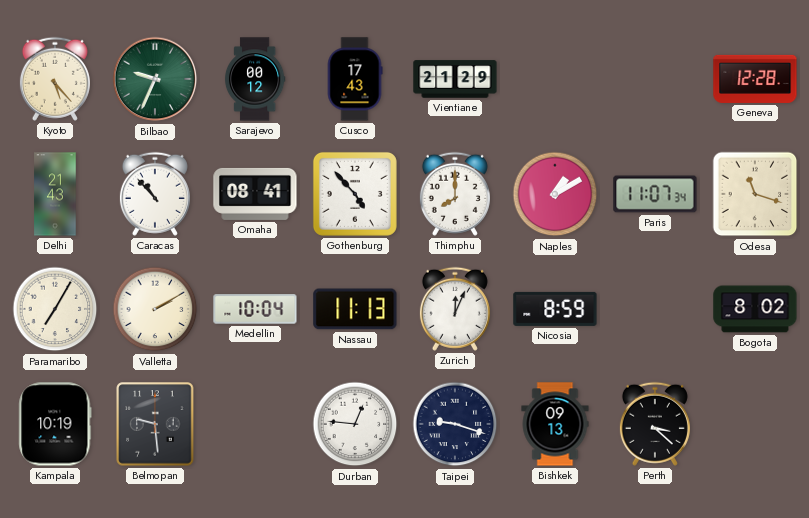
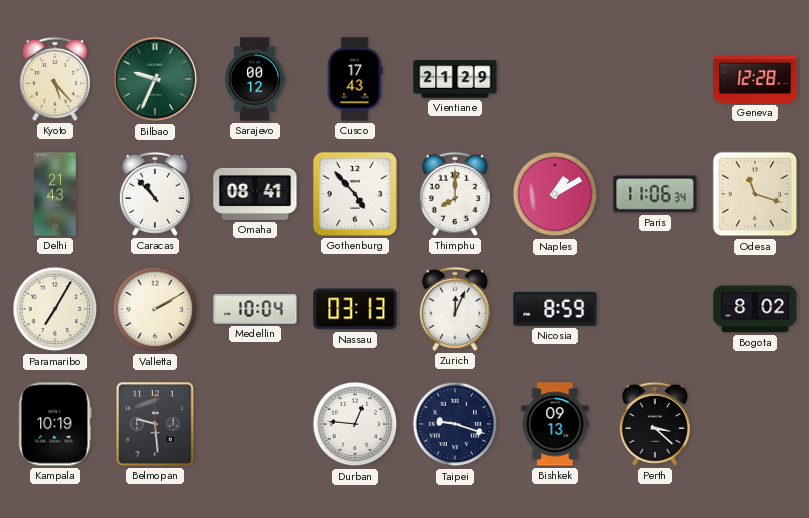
Paris: 11:07 -> 11:06 (655, 194)
Nassau: 11:13 -> 03:13 (355, 309)
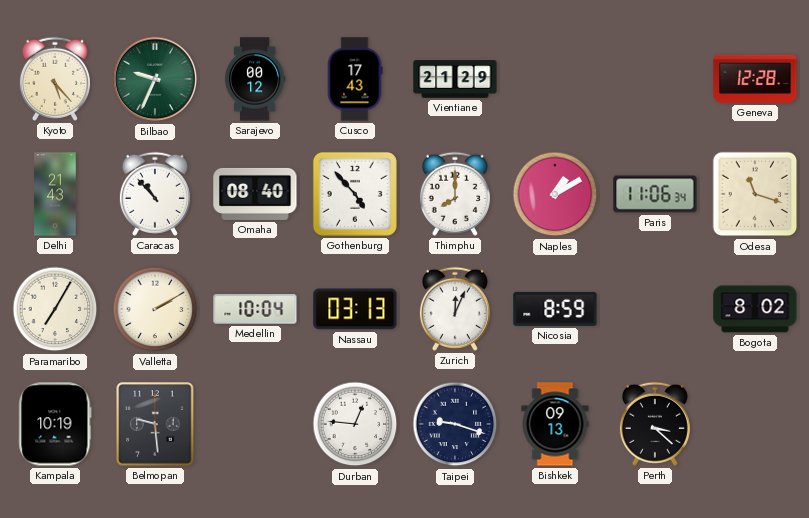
Omaha: 08:41 -> 08:40 (255, 194)
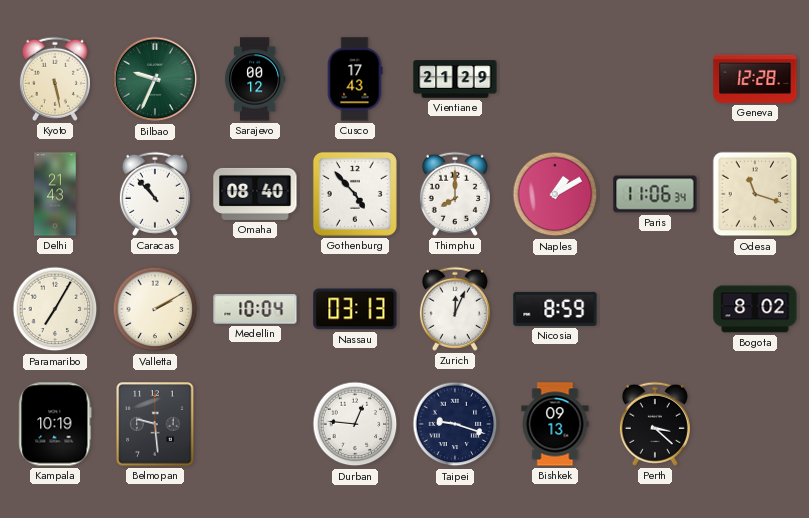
Kyoto: 5:23 -> 5:28 (55, 79)
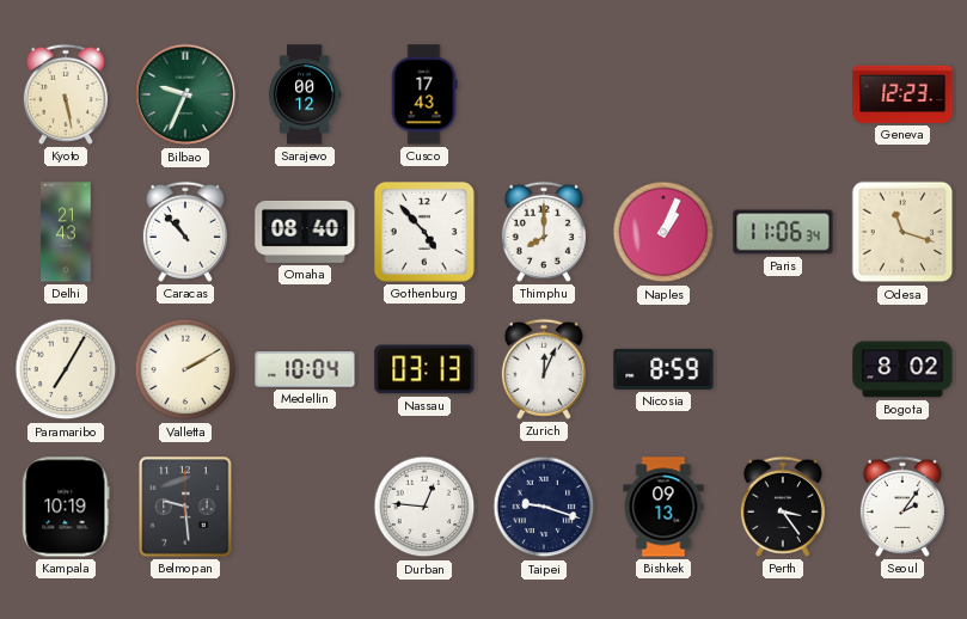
Vientiane: 21:29 -> none (455, 79)
Geneva: 12:28 -> 12:23 (902, 94)
Naples: 1:10 -> 1:04 (663, 232)
Perth: 3:22 -> 3:24 (783, 507)
Seoul: none -> 2:06 (902, 507)
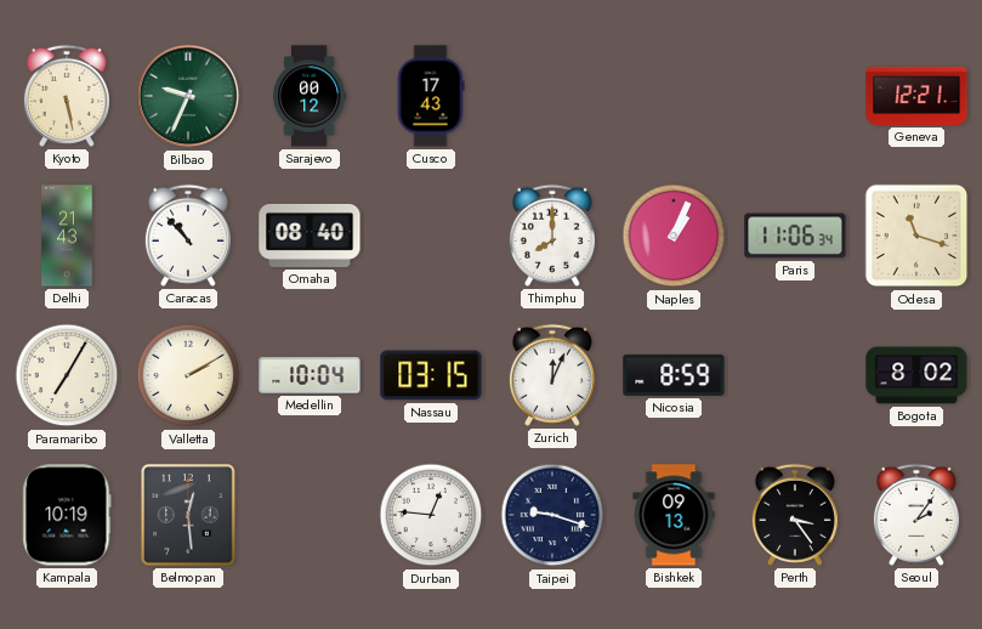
Geneva: 12:23 -> 12:21 (916, 96)
Gothenburg: 4:53 -> none (424, 232)
Nassau: 03:13 -> 03:15 (431, 375)
Belmopan: 9:29 -> 12:29 (188, 515)
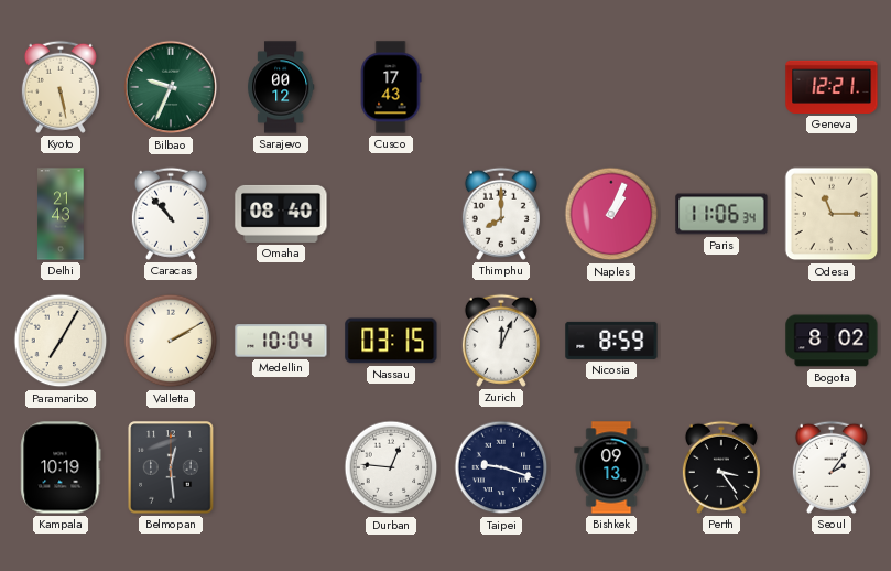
Odesa: 11:18 -> 11:15 (832, 214)
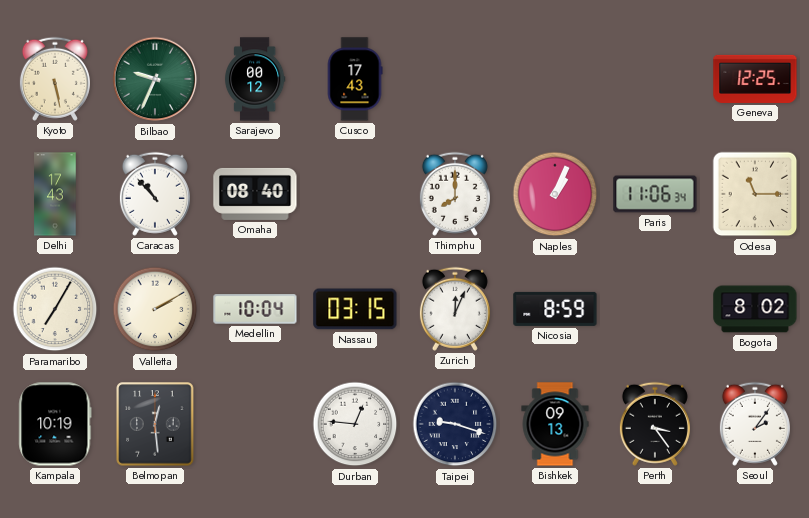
Geneva: 12:21 -> 12:25 (755, 79)
Delhi: 21:43 -> 17:43 (55, 194)
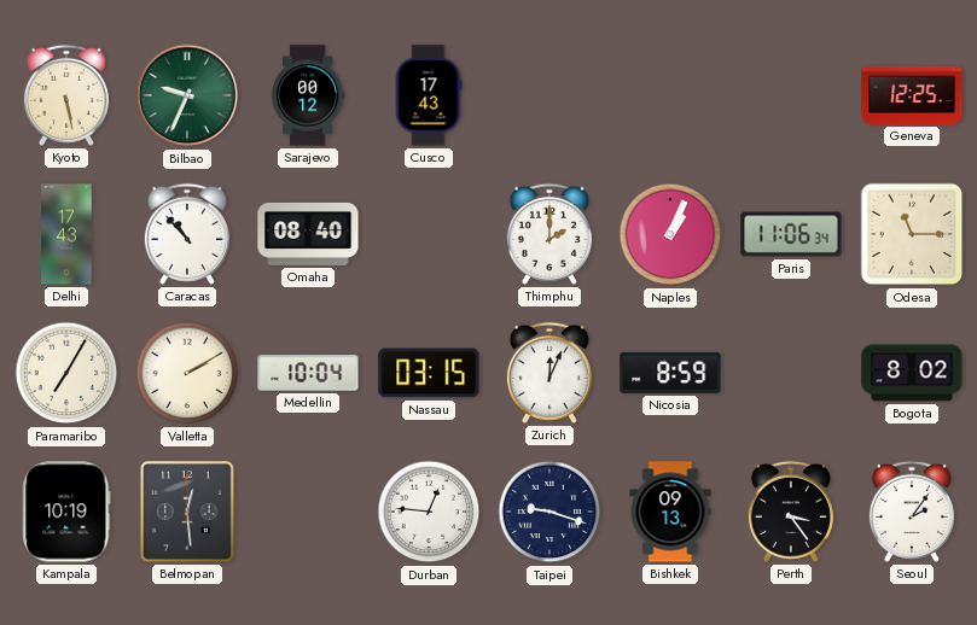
Thimphu: 8:00 -> 2:00 (549, 234)
